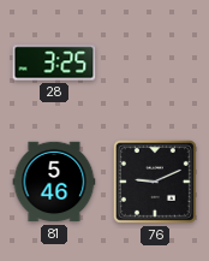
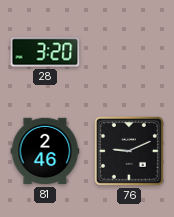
28: 3:25 -> 3:20 (45, 52)
81: 5:46 -> 2:46 (45, 151)
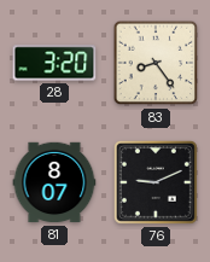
83: none -> 8:24 (156, 63)
81: 2:46 -> 8:07 (54, 182)
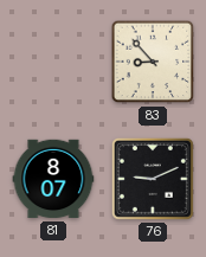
28: 3:20 -> none (54, 63)
83: 8:24 -> 8:53 (153, 62)
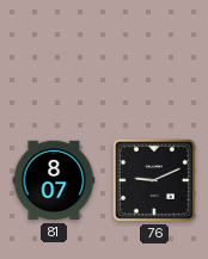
83: 8:53 -> none (153, 62)
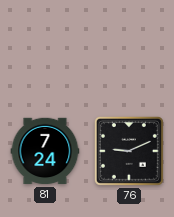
81: 8:07 -> 7:24 (45, 151)
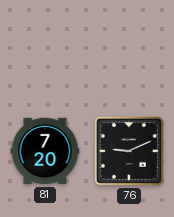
81: 7:24 -> 7:20 (45, 151)
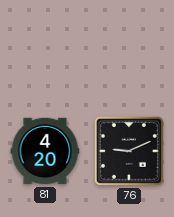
81: 7:20 -> 4:20 (45, 151)
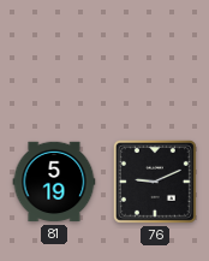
81: 4:20 -> 5:19 (54, 182)
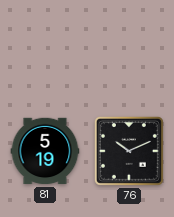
76: 9:11 -> 10:11 (129, 151)
